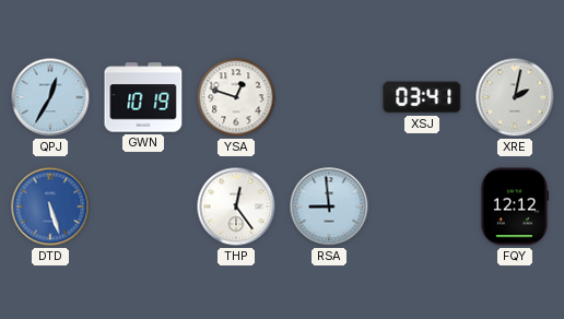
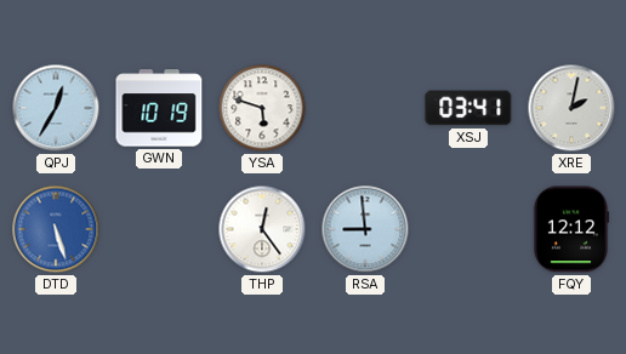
YSA: 12:48 -> 5:48 (262, 108)
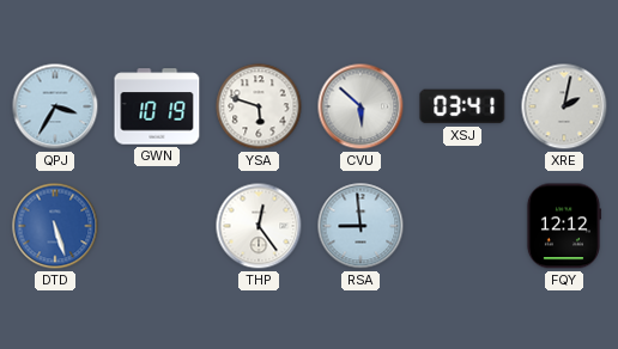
QPJ: 12:35 -> 3:35 (55, 106)
CVU: none -> 5:52 (360, 106)
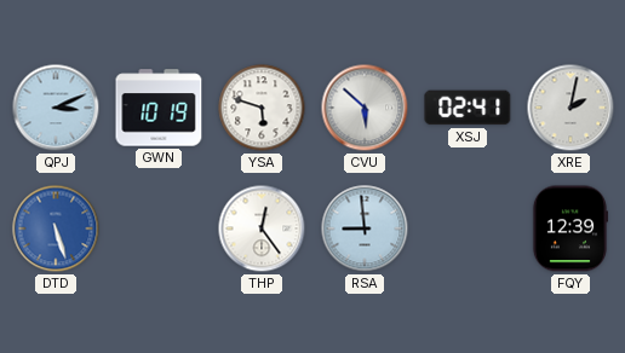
QPJ: 3:35 -> 3:11 (56, 108)
XSJ: 03:41 -> 02:41 (468, 108)
FQY: 12:12 -> 12:39 (570, 228)
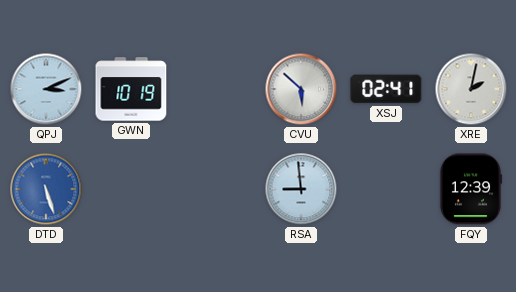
YSA: 5:48 -> none (262, 108)
THP: 12:24 -> none (262, 228)
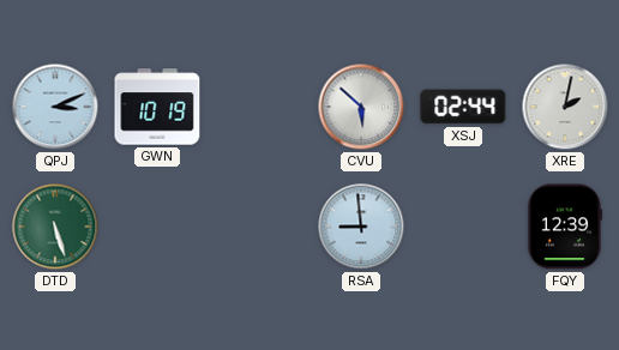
XSJ: 02:41 -> 02:44 (463, 107)
DTD dial: blue -> green (55, 227)
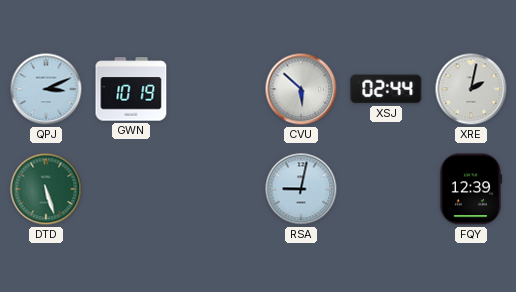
RSA: 8:59 -> 9:02 (301, 189)
